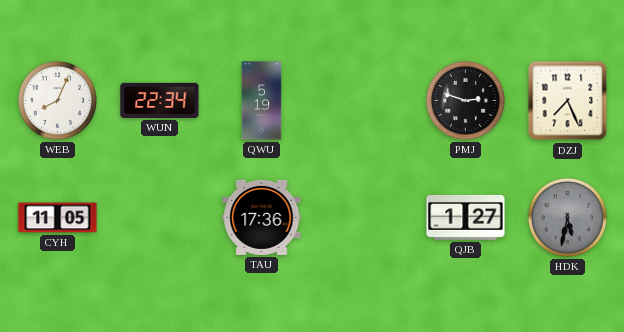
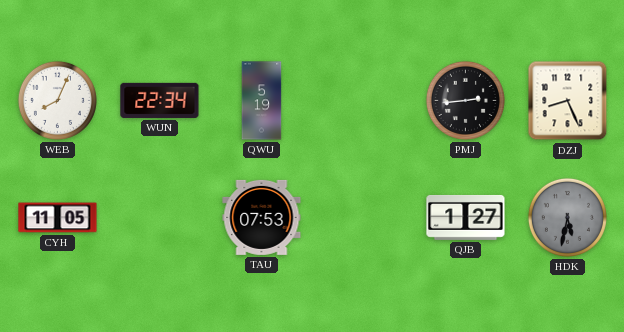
PMJ: 2:48 -> 2:44 (465, 100)
DZJ: 7:26 -> 8:26 (568, 101)
TAU: 17:36 -> 07:53 (262, 217)
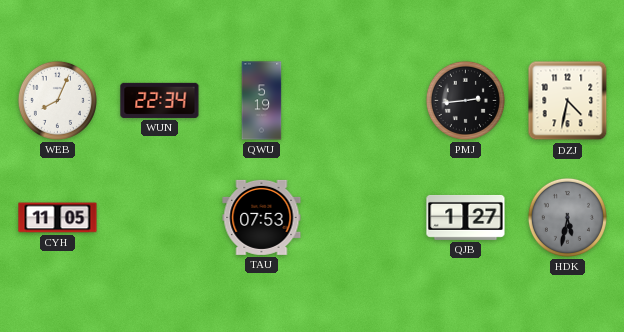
DZJ: 8:26 -> 4:32 (568, 101)
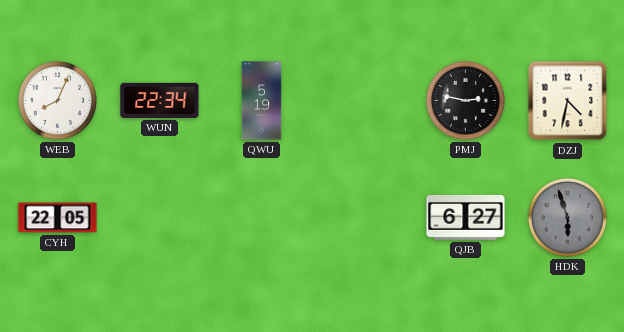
PMJ: 2:44 -> 2:47 (465, 100)
CYH: 11:05 -> 22:05 (58, 218)
TAU: 07:53 -> none (262, 217)
QJB: 1:27 -> 6:27 (466, 217)
HDK: 5:32 -> 5:57 (567, 217)
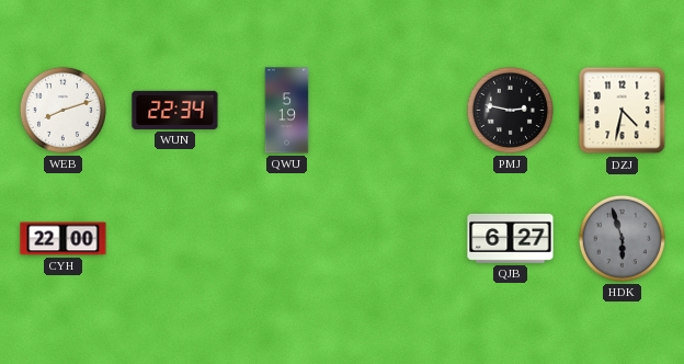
WEB: 8:04 -> 8:12 (62, 110)
CYH: 22:05 -> 22:00 (64, 239)
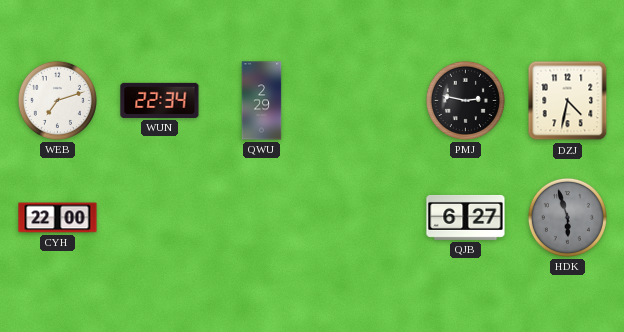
WEB: 8:12 -> 7:12 (57, 100)
QWU: 5:19 -> 2:29 (262, 101)
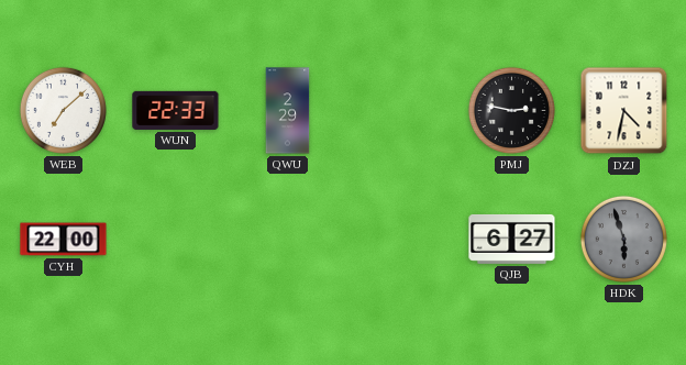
WEB: 7:12 -> 7:08 (63, 110)
WUN: 22:34 -> 22:33 (176, 110)
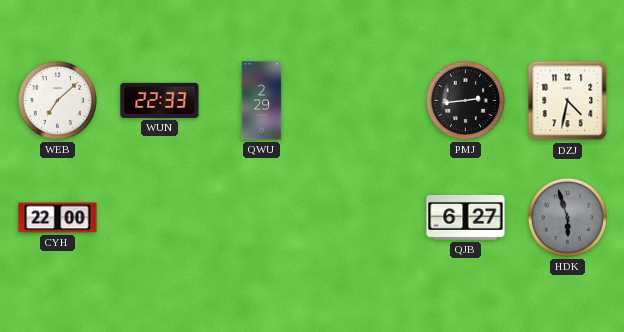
PMJ: 2:47 -> 2:44 (465, 100)
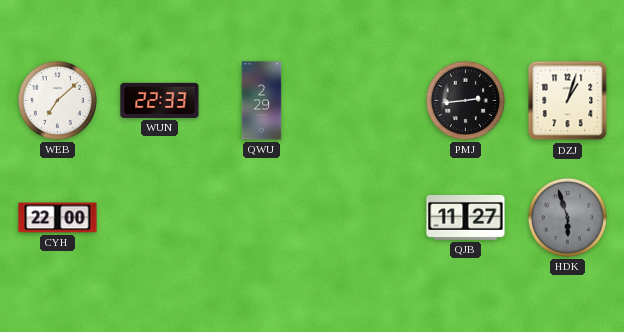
DZJ: 4:32 -> 1:03 (568, 101)
QJB: 6:27 -> 11:27 (466, 217)
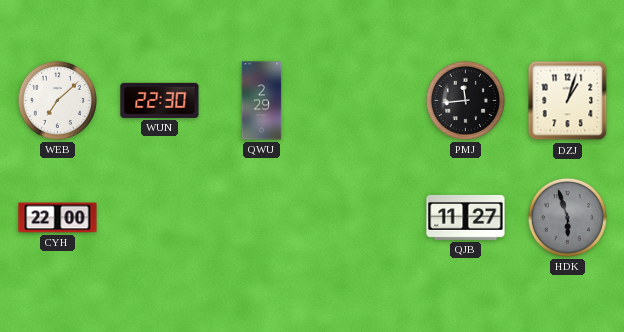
WUN: 22:33 -> 22:30 (160, 100)
PMJ: 2:44 -> 11:44 (465, 100)
